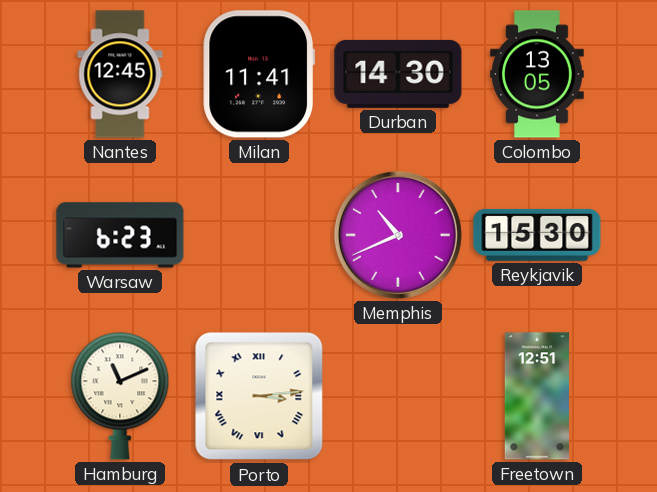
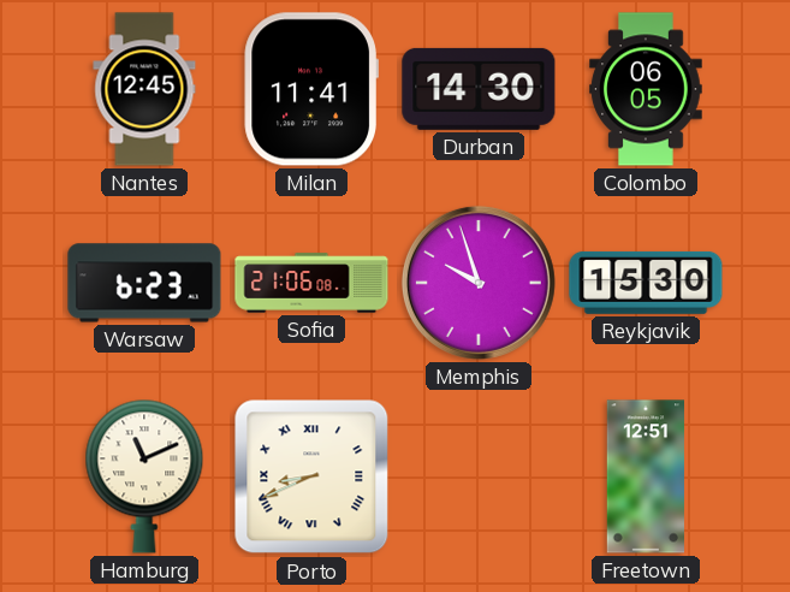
Colombo: 13:05 -> 06:05 (646, 89)
Sofia: none -> 21:06 (311, 283)
Memphis: 10:41 -> 9:57 (479, 283)
Porto: 3:14 -> 8:41 (311, 476)
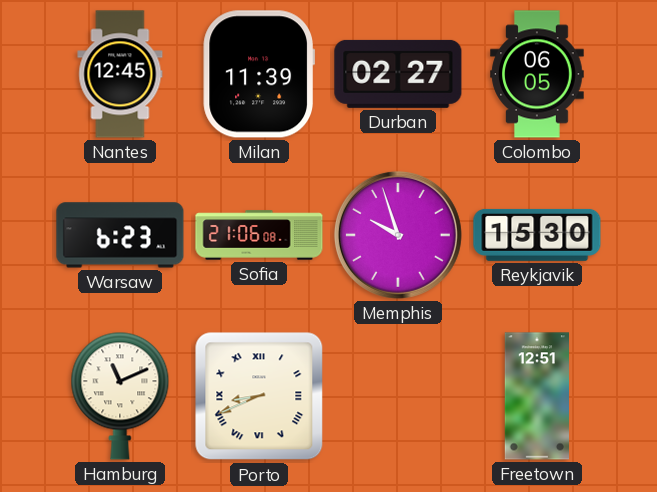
Milan: 11:41 -> 11:39 (259, 74)
Durban: 14:30 -> 02:27 (398, 74)
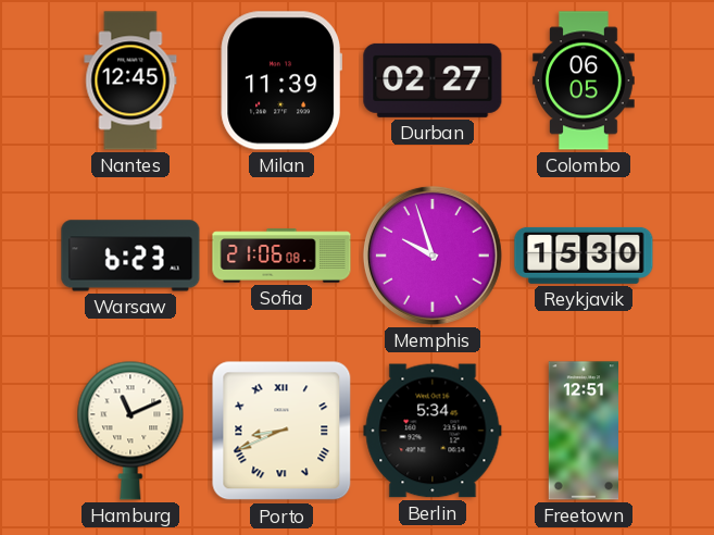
Berlin: none -> 5:34 (433, 431)
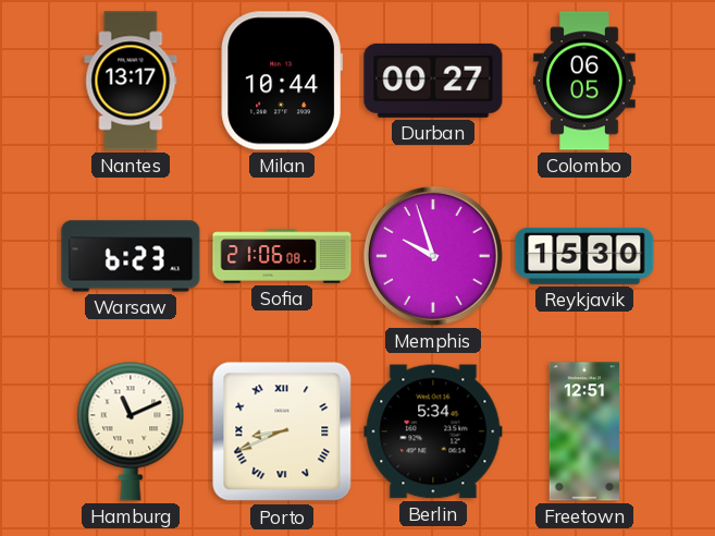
Nantes: 12:45 -> 13:17 (131, 81)
Milan: 11:39 -> 10:44 (282, 81)
Durban: 02:27 -> 00:27 (433, 81)
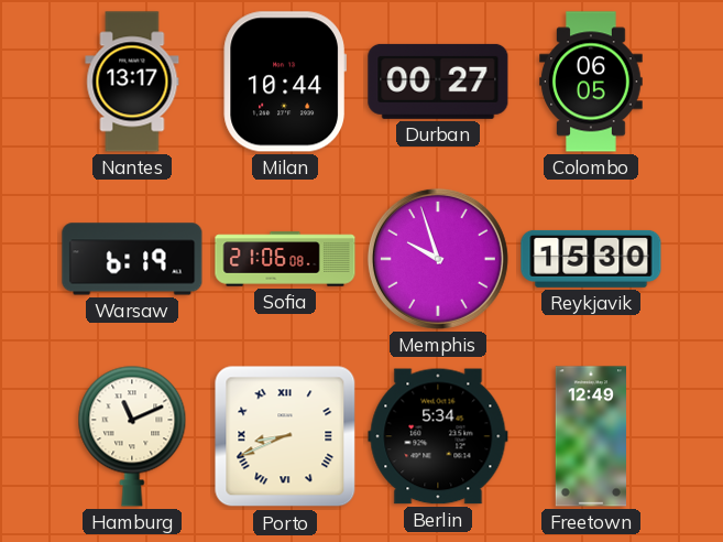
Warsaw: 6:23 -> 6:19 (132, 259)
Freetown: 12:51 -> 12:49 (590, 436)
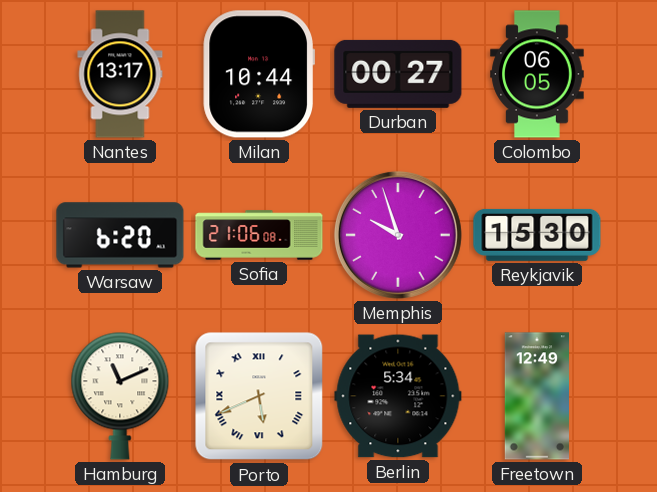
Warsaw: 6:19 -> 6:20 (120, 235)
Porto: 8:41 -> 5:41 (259, 396)
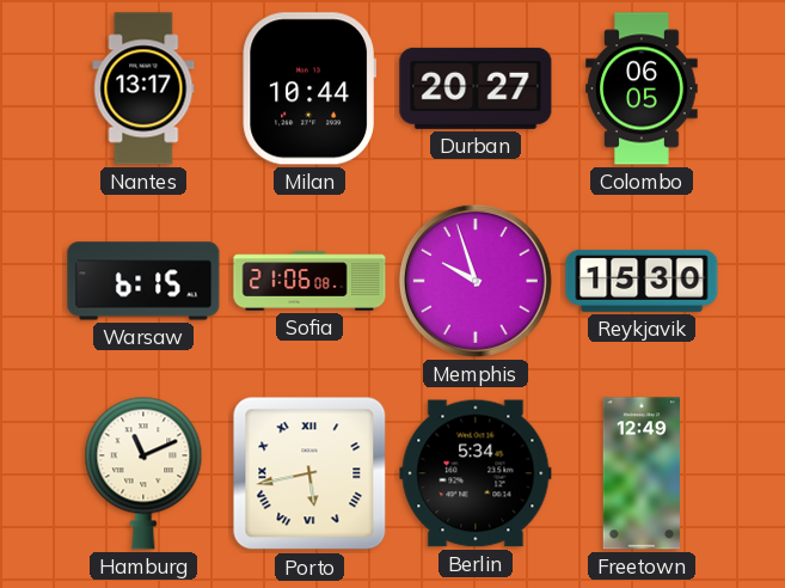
Durban: 00:27 -> 20:27 (476, 88)
Warsaw: 6:20 -> 6:15 (143, 281)
Porto: 5:41 -> 5:43 (309, 473)
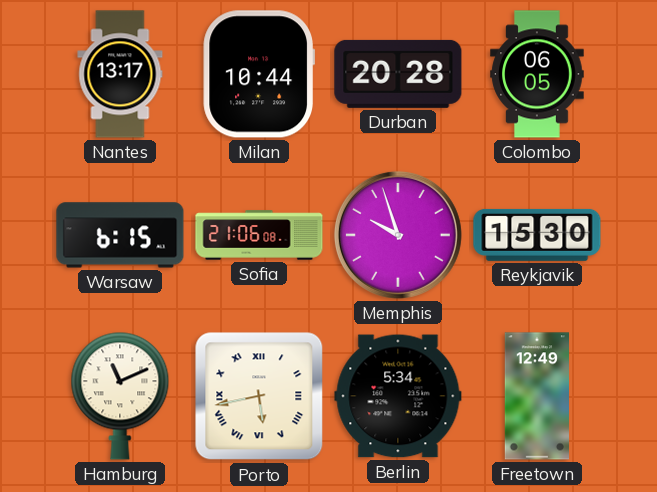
Durban: 20:27 -> 20:28 (398, 74)
